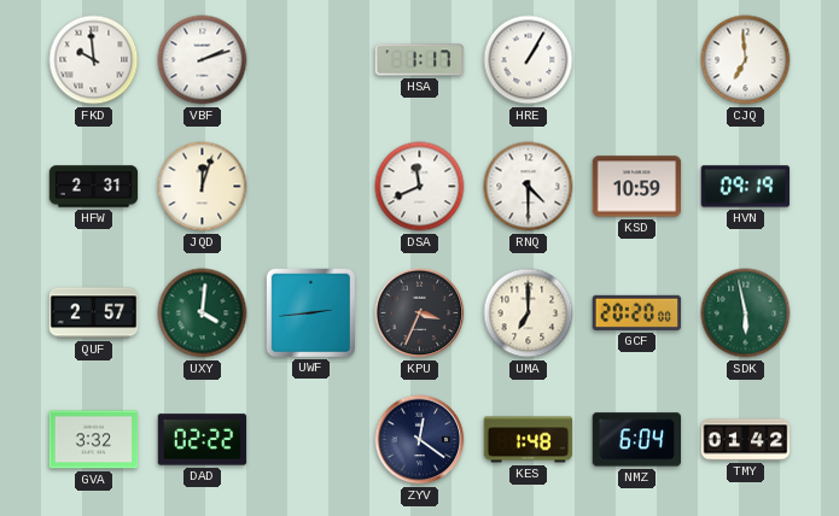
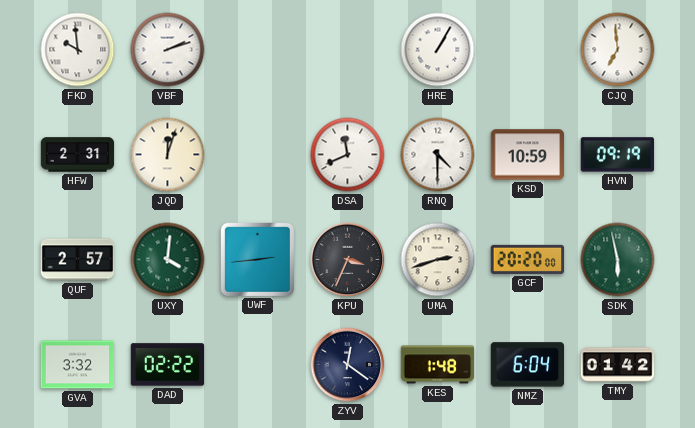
HSA: 1:17 -> none (420, 60)
UMA: 7:00 -> 2:42 (438, 260)
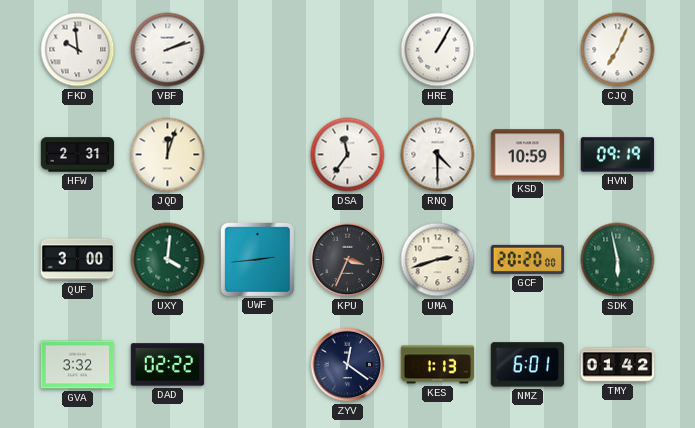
CJQ: 6:59 -> 7:04 (618, 50)
DSA: 11:41 -> 11:36 (348, 155)
QUF: 2:57 -> 3:00 (78, 260)
KES: 1:48 -> 1:13 (438, 365)
NMZ: 6:04 -> 6:01 (527, 365)
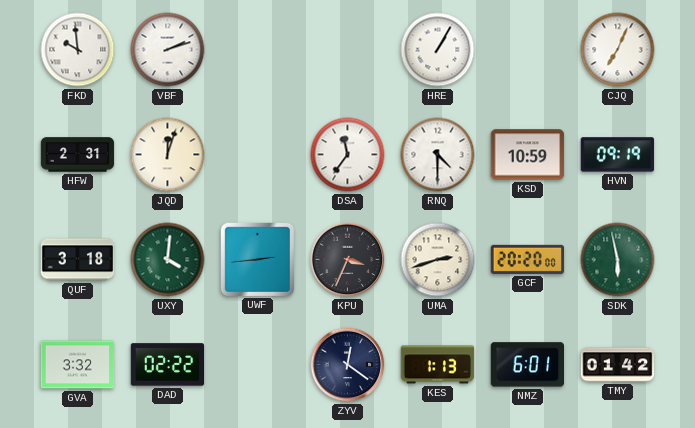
QUF: 3:00 -> 3:18 (78, 260)
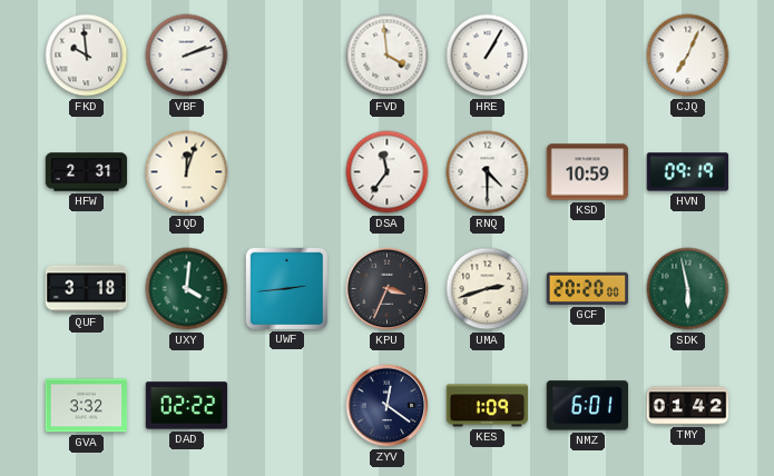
FVD: none -> 3:59 (388, 56)
KES: 1:13 -> 1:09 (488, 406)
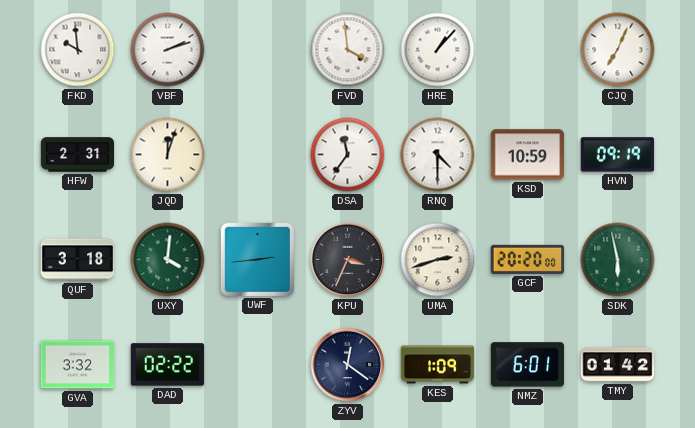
HRE: 1:05 -> 1:07 (438, 50)
